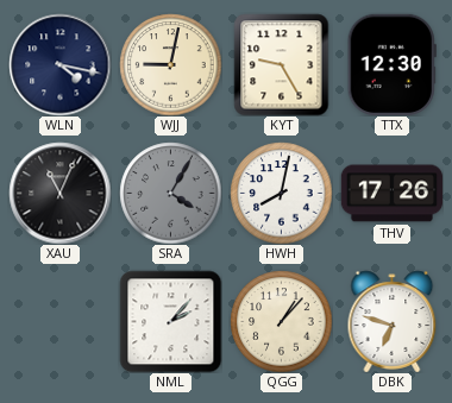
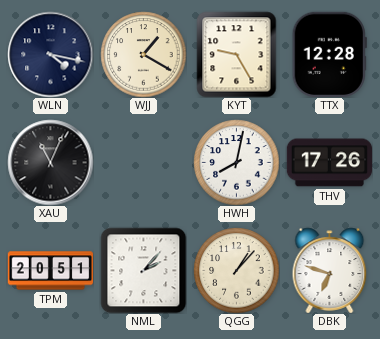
WJJ: 9:02 -> 1:20 (143, 54)
TTX: 12:30 -> 12:28 (329, 54)
SRA: 4:05 -> none (170, 193)
TPM: none -> 20:51 (50, 271)
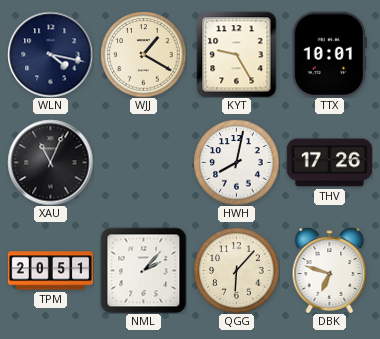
TTX: 12:28 -> 10:01 (329, 54)
QGG: 1:07 -> 6:07 (236, 270)
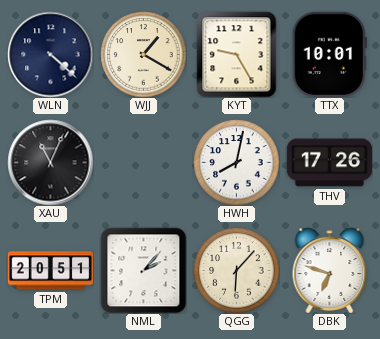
WLN: 4:17 -> 4:22 (50, 54)
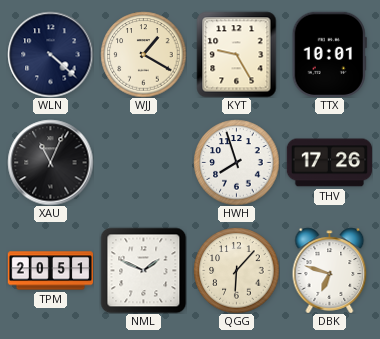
HWH: 8:02 -> 7:57 (236, 162)
NML: 2:07 -> 1:49 (143, 270)
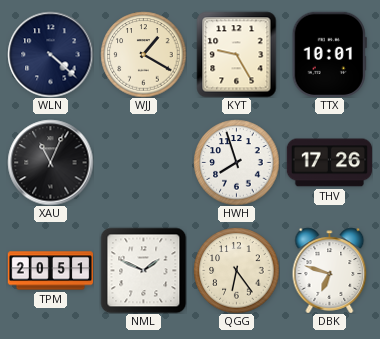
QGG: 6:07 -> 6:24 (236, 270)
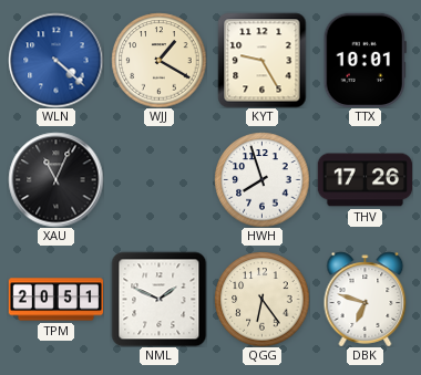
WLN dial: navy -> blue (55, 60)
